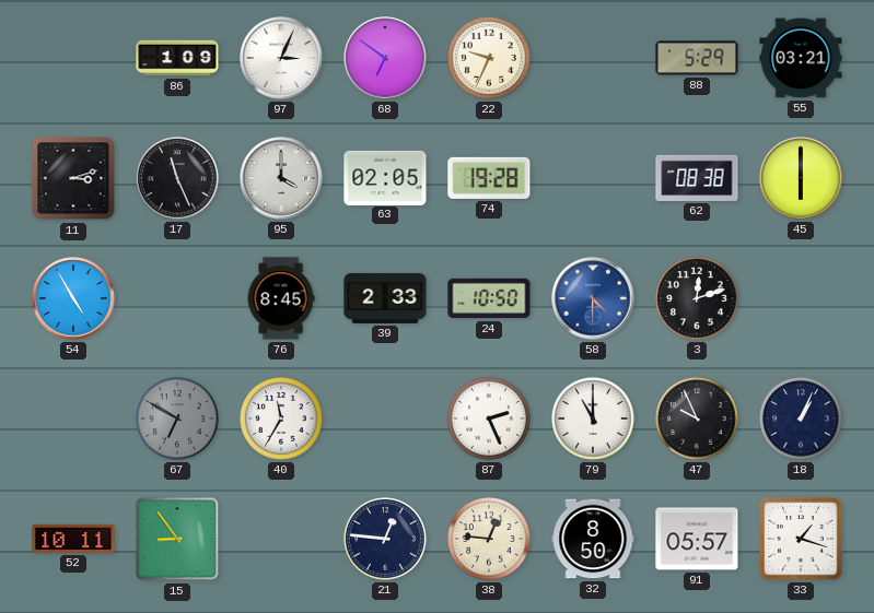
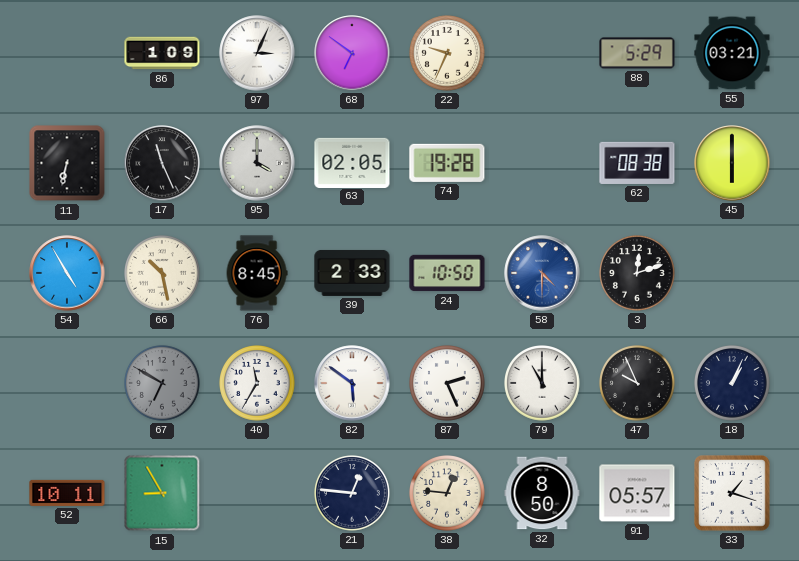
11: 3:12 -> 6:32 (67, 163)
66: none -> 10:28 (163, 274)
82: none -> 5:51 (352, 383)
15: 8:54 -> 8:55 (162, 493)
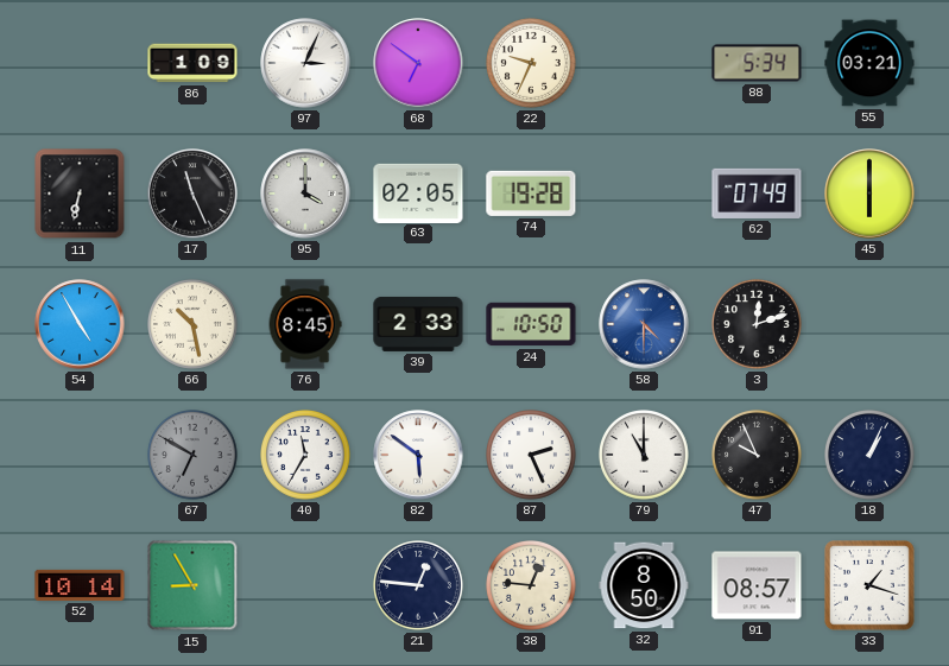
88: 5:29 -> 5:34 (757, 63)
62: 08:38 -> 07:49 (757, 194)
52: 10:11 -> 10:14 (80, 585)
91: 05:57 -> 08:57 (757, 585)
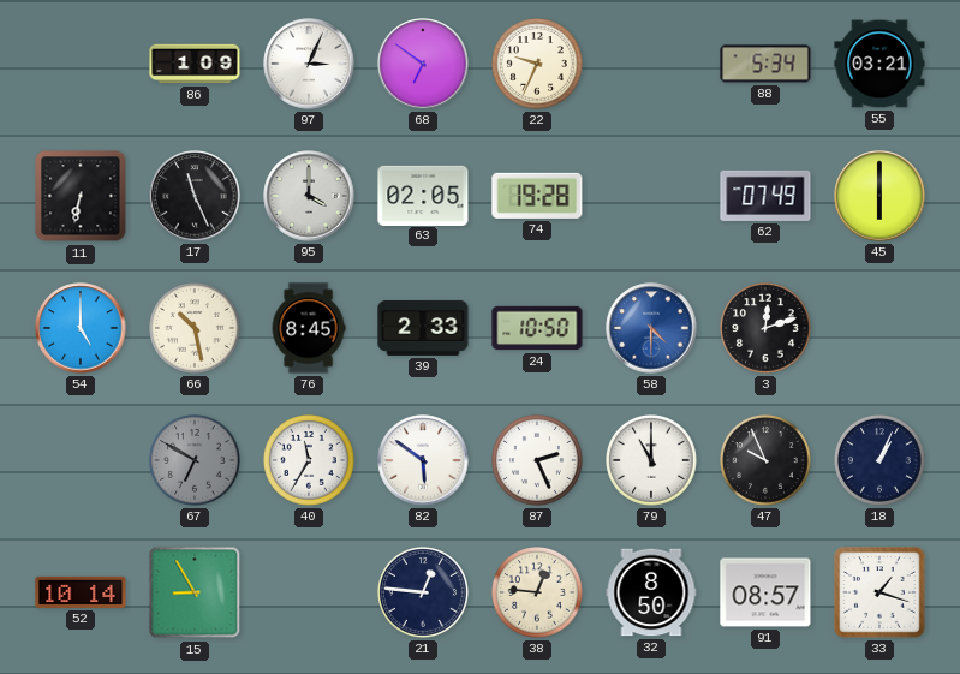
54: 4:55 -> 5:00 (81, 328)
